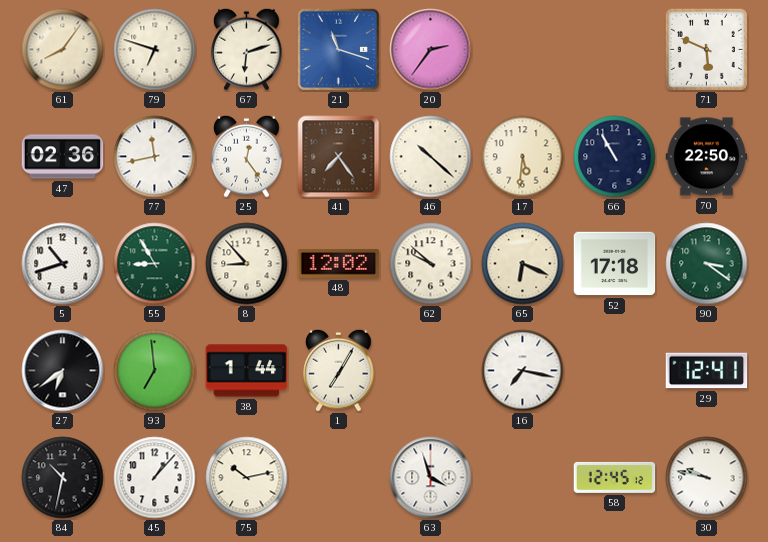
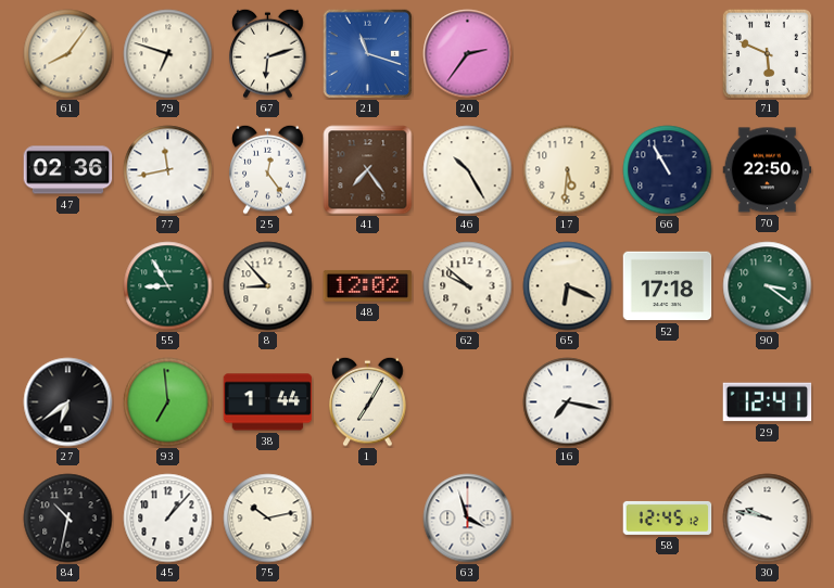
46: 10:22 -> 10:25 (468, 170)
5: 10:42 -> none (63, 264)
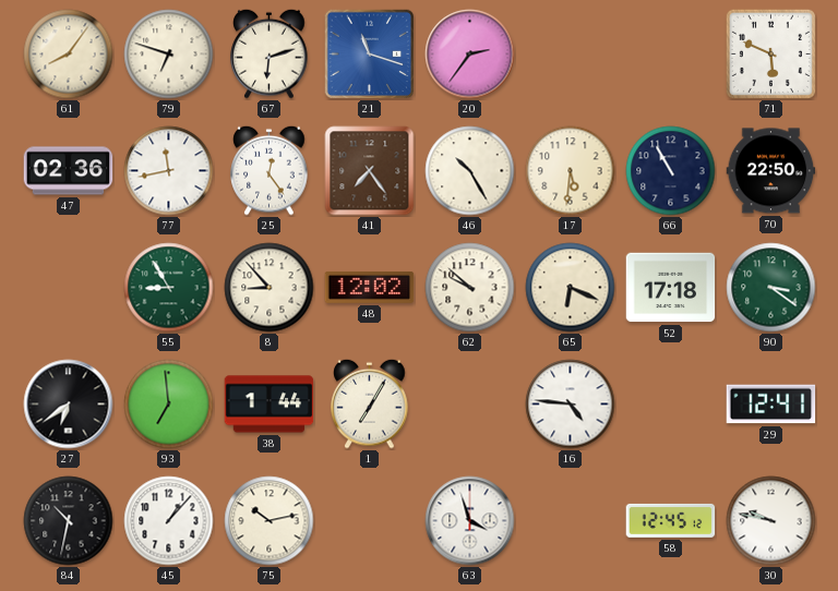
16: 7:17 -> 4:46 (571, 405)
